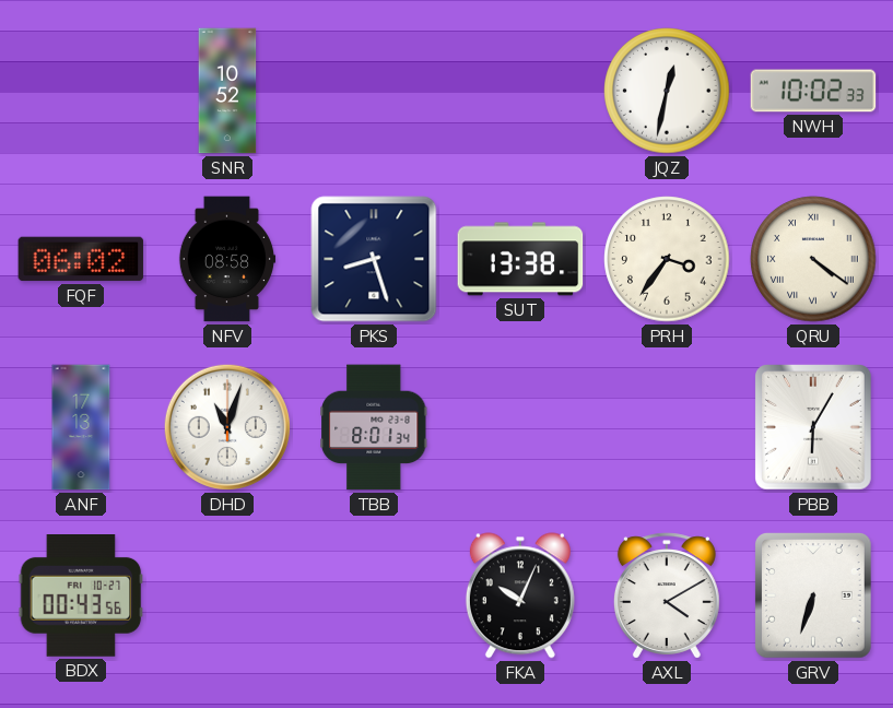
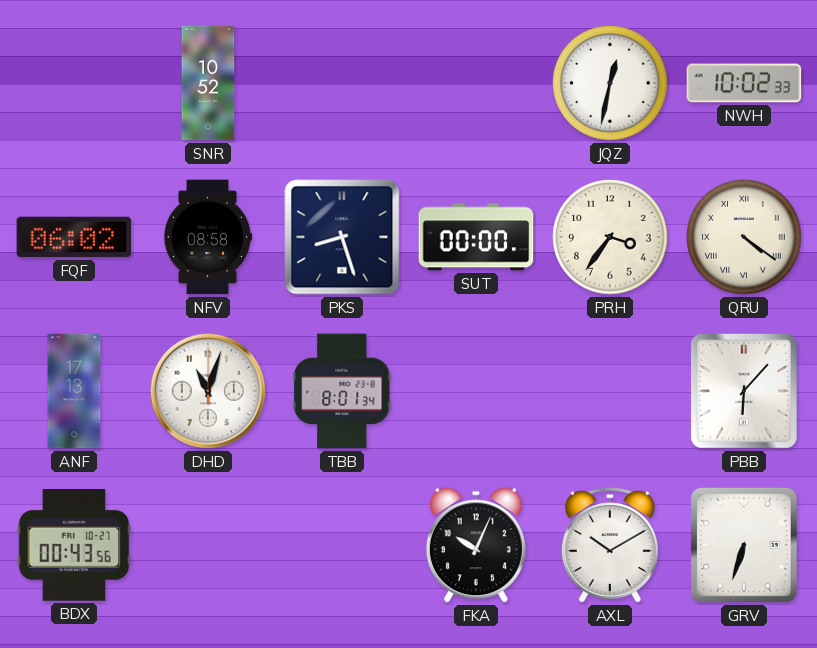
SUT: 13:38 -> 00:00 (476, 237)
PBB: 6:05 -> 6:07 (745, 392)
AXL: 4:10 -> 10:10 (610, 545)
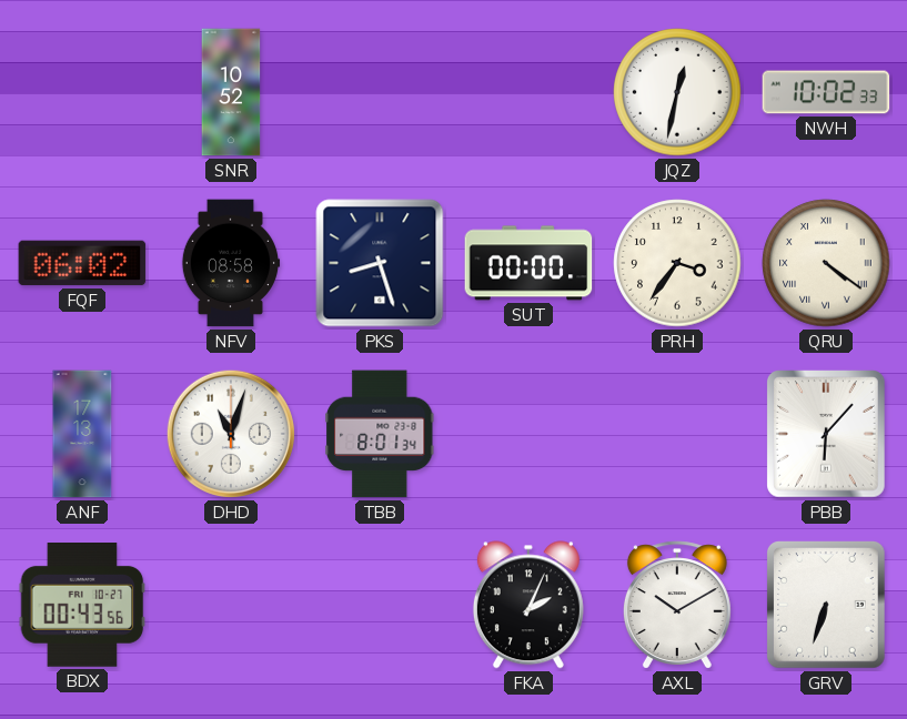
FKA: 10:04 -> 2:04 (528, 605)
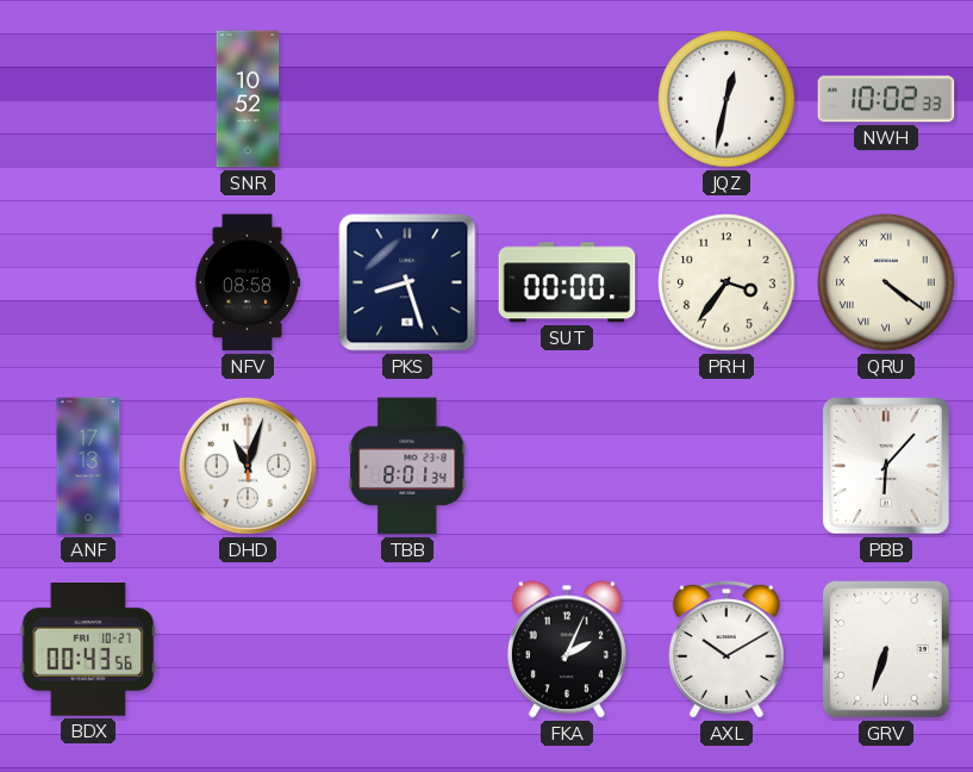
FQF: 06:02 -> none (82, 263)
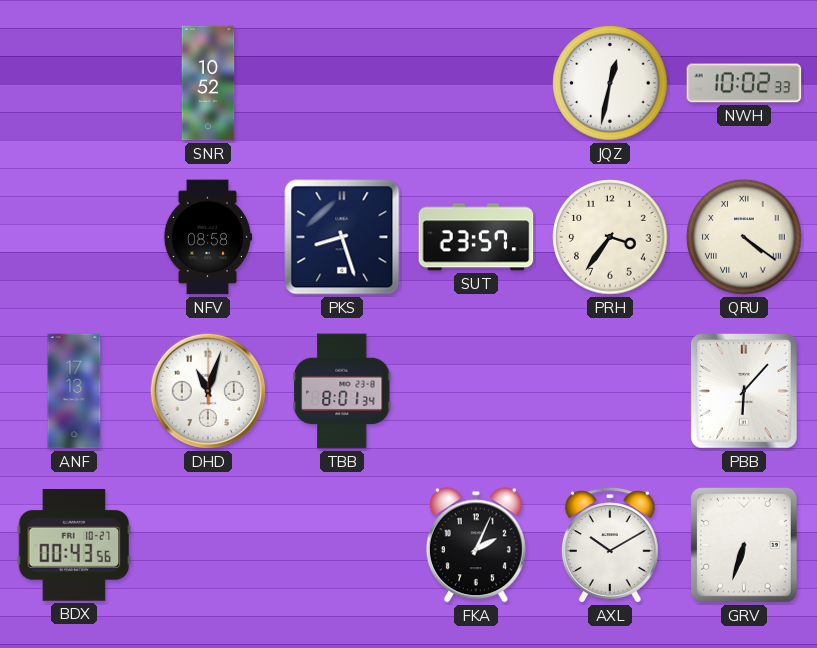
SUT: 00:00 -> 23:57 (476, 237)
